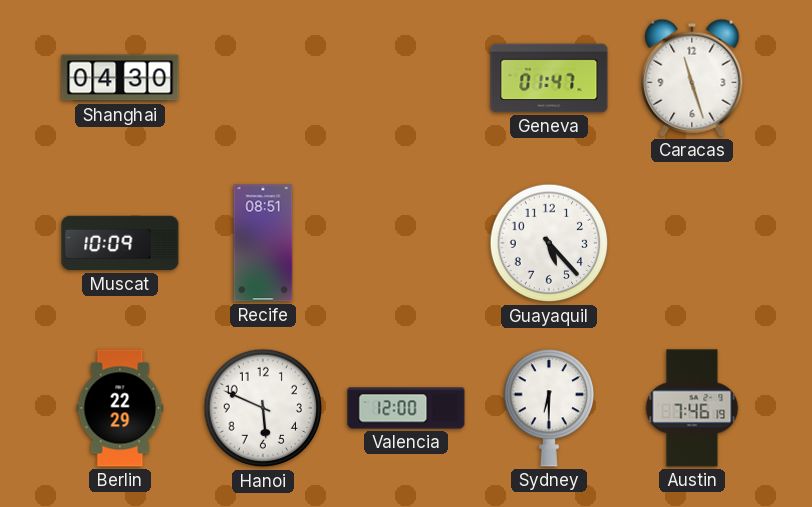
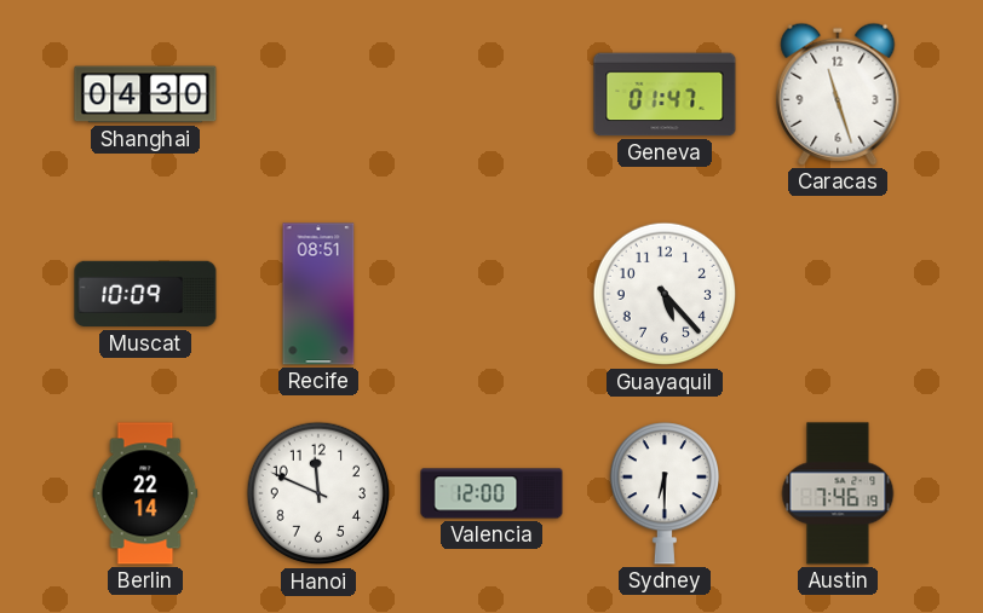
Berlin: 22:29 -> 22:14 (145, 493)
Hanoi: 5:49 -> 11:49 (318, 493)
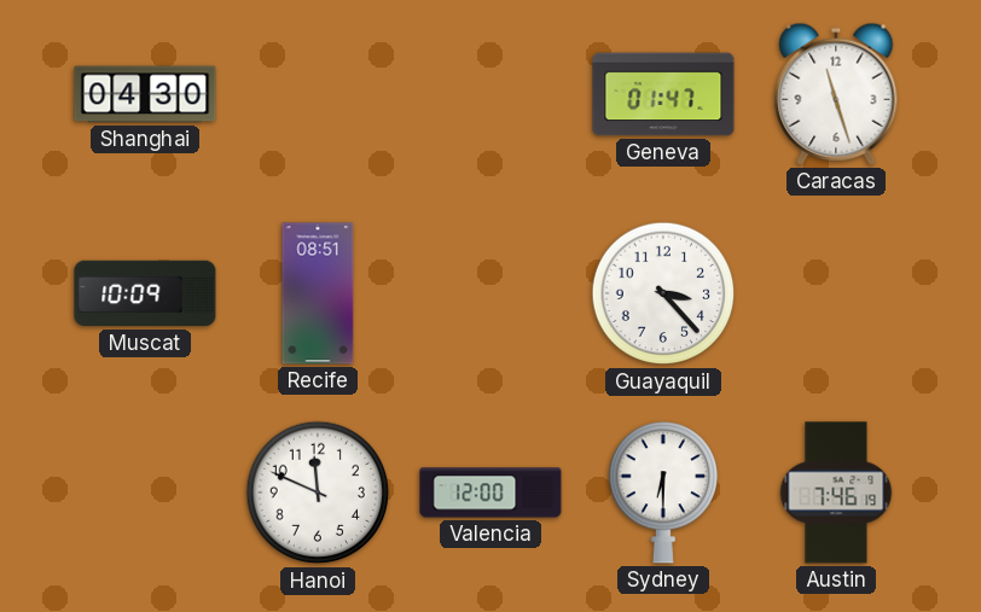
Guayaquil: 5:23 -> 3:23 (663, 293)
Berlin: 22:14 -> none (145, 493)
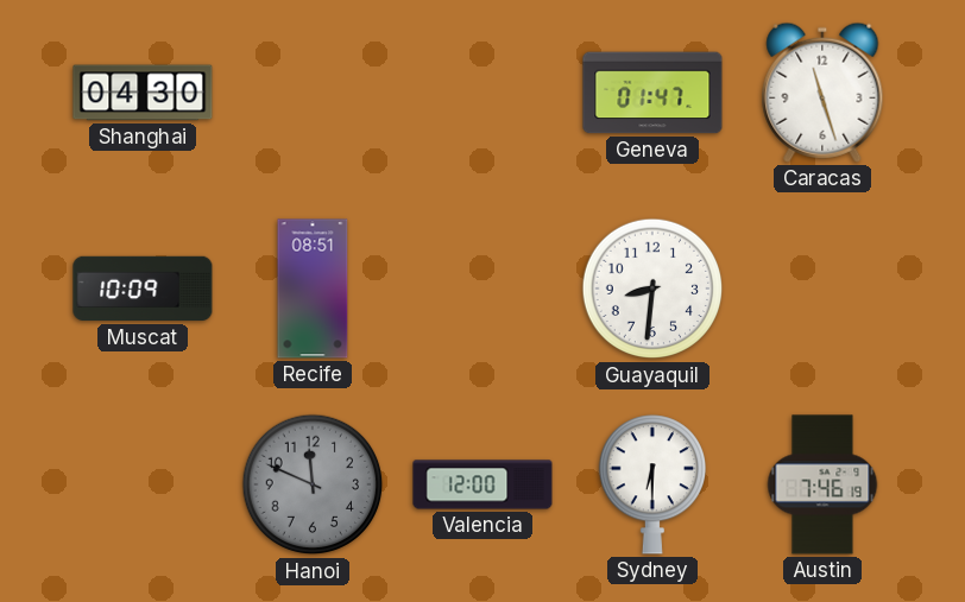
Guayaquil: 3:23 -> 8:31 (652, 289)
Hanoi dial: white -> grey (313, 484)
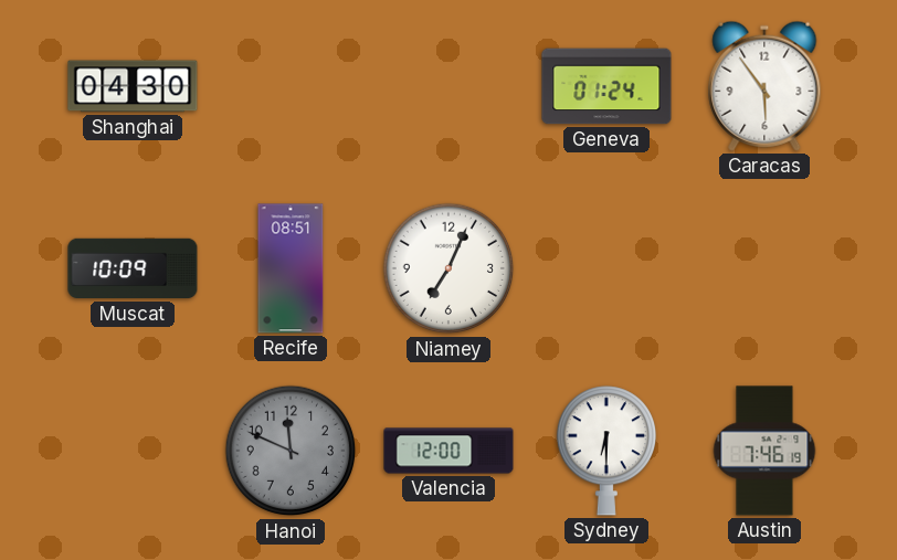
Geneva: 01:47 -> 01:24 (606, 86)
Caracas: 11:27 -> 5:54 (764, 86)
Niamey: none -> 7:04 (448, 268)
Guayaquil: 8:31 -> none (652, 289)
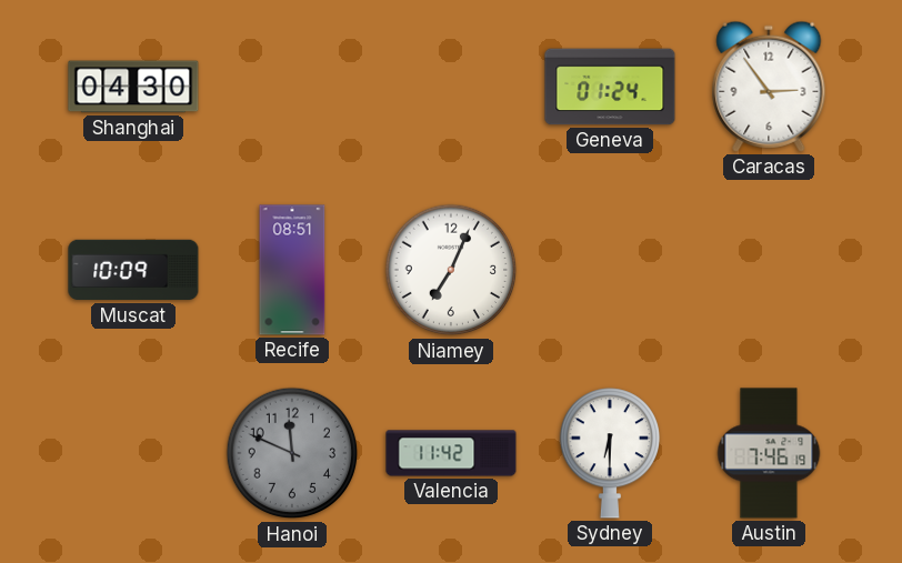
Caracas: 5:54 -> 2:54 (769, 87)
Valencia: 12:00 -> 11:42 (451, 453)
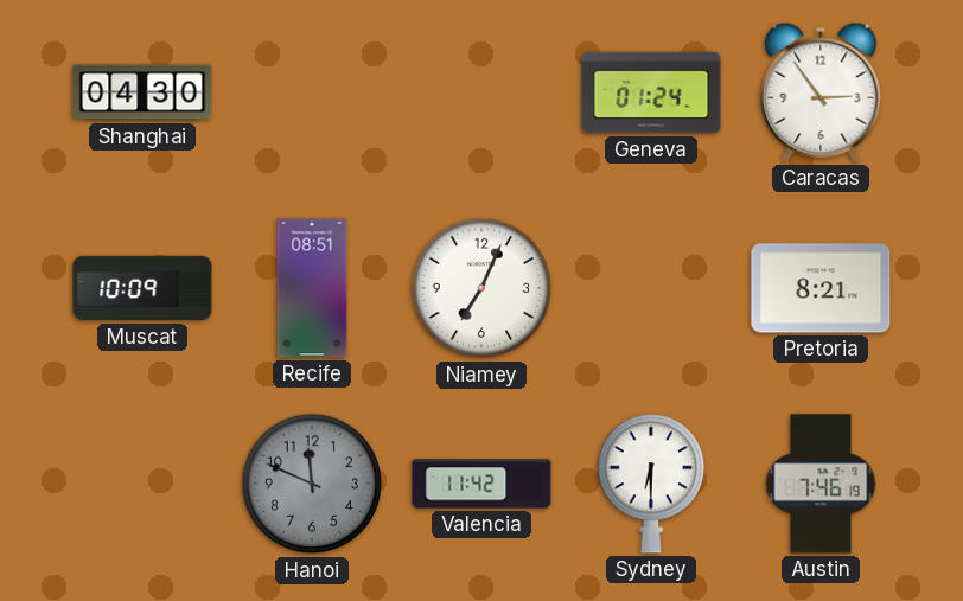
Pretoria: none -> 8:21 (821, 288)
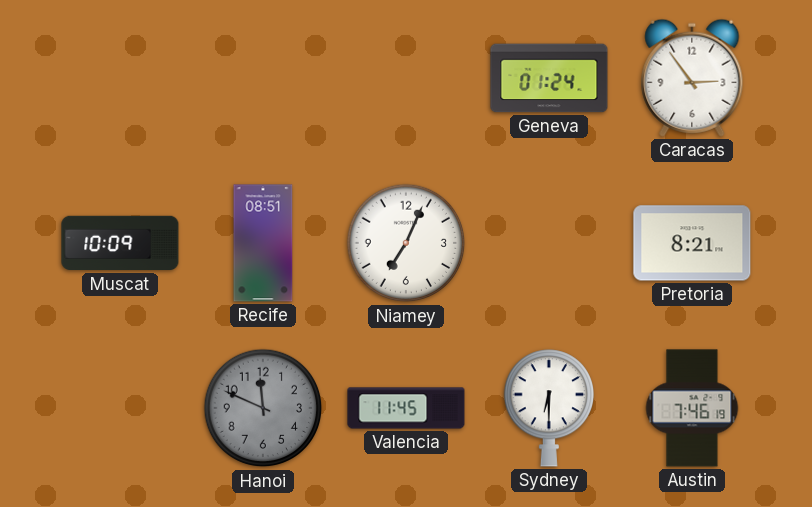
Shanghai: 04:30 -> none (142, 92)
Valencia: 11:42 -> 11:45 (406, 408)
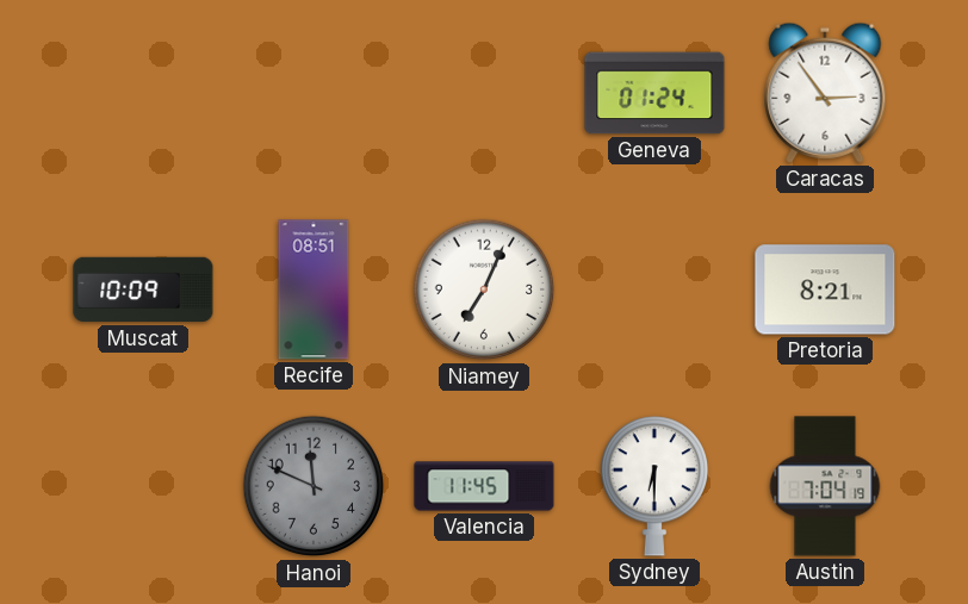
Austin: 7:46 -> 7:04 (825, 486)
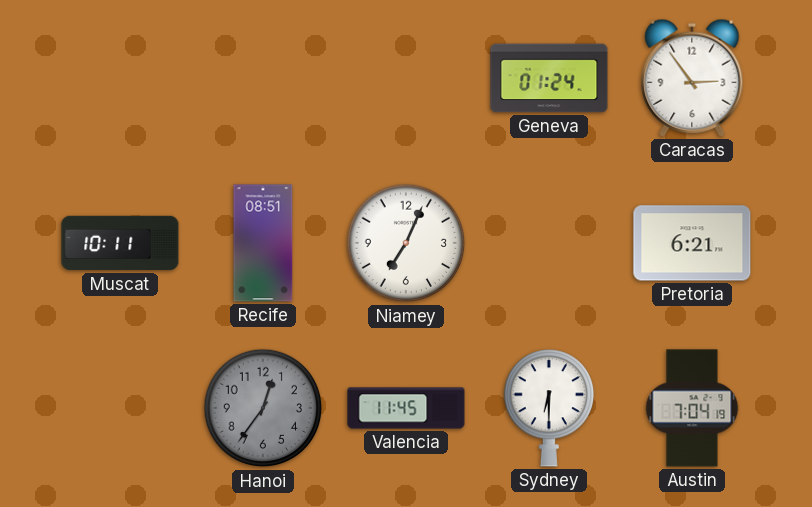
Muscat: 10:09 -> 10:11 (120, 243)
Pretoria: 8:21 -> 6:21 (692, 243)
Hanoi: 11:49 -> 12:36 (263, 408)
